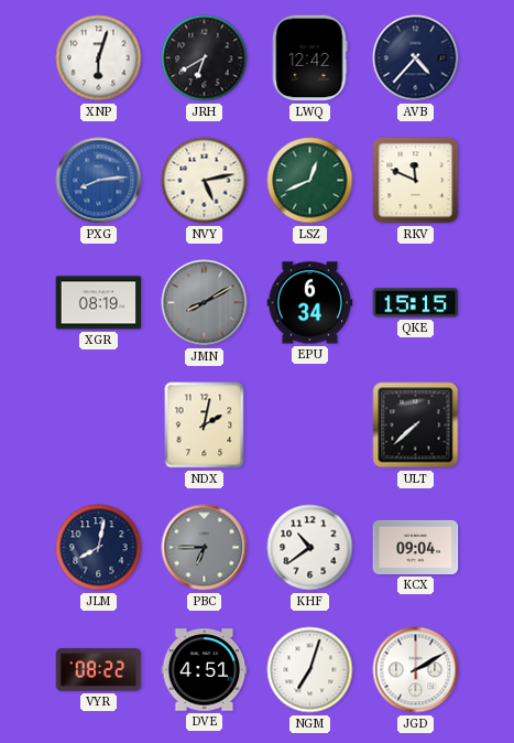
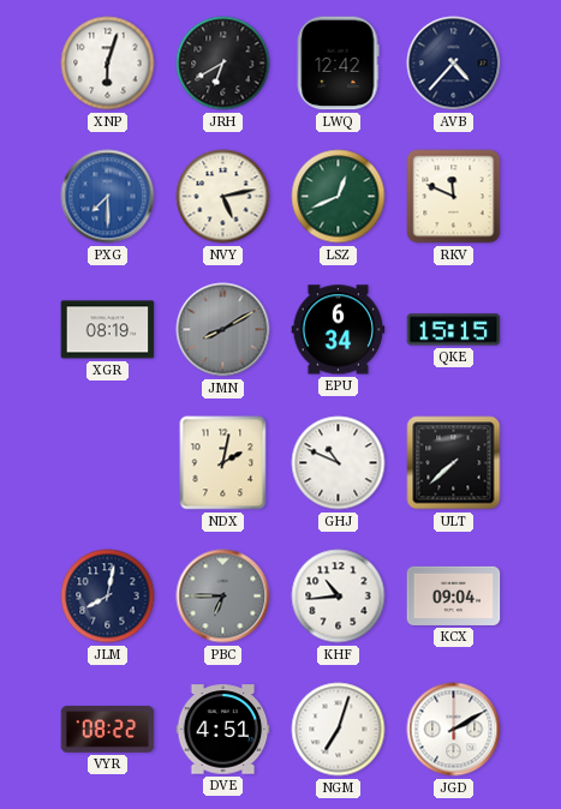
PXG: 8:14 -> 7:30 (108, 197)
GHJ: none -> 10:49 (339, 463)
KHF: 10:39 -> 10:44 (339, 597)
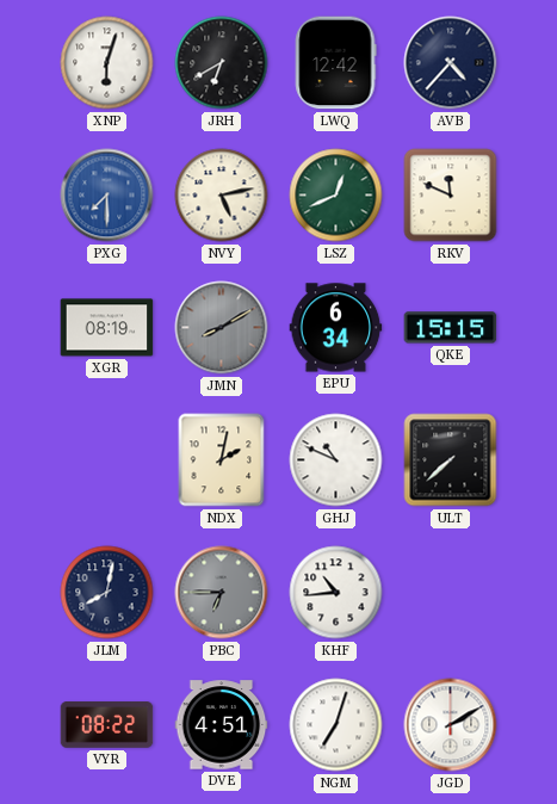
KCX: 09:04 -> none (454, 595)
